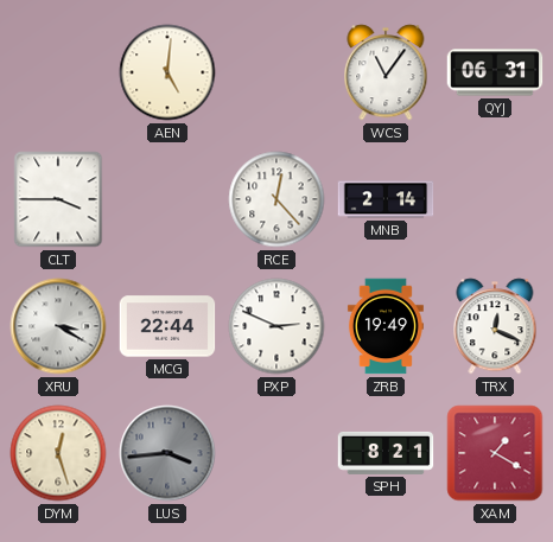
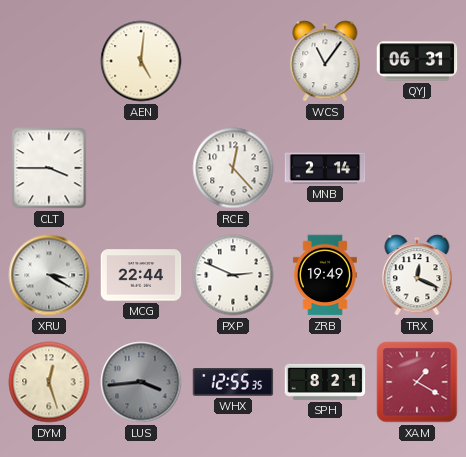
WHX: none -> 12:55 (233, 383)
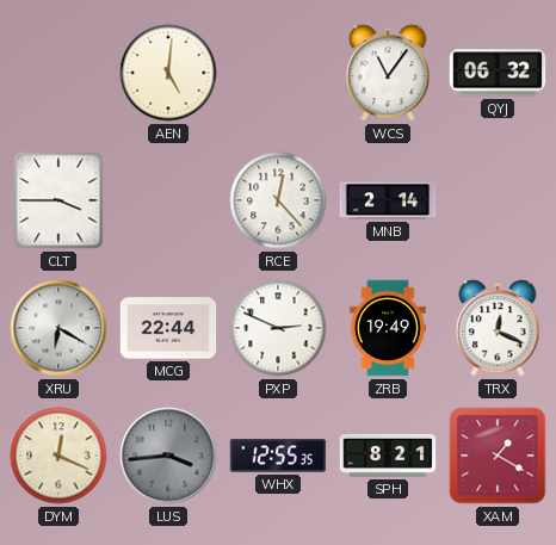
QYJ: 06:31 -> 06:32 (498, 73)
XRU: 3:20 -> 6:20 (58, 328)
DYM: 12:27 -> 12:19 (58, 456)
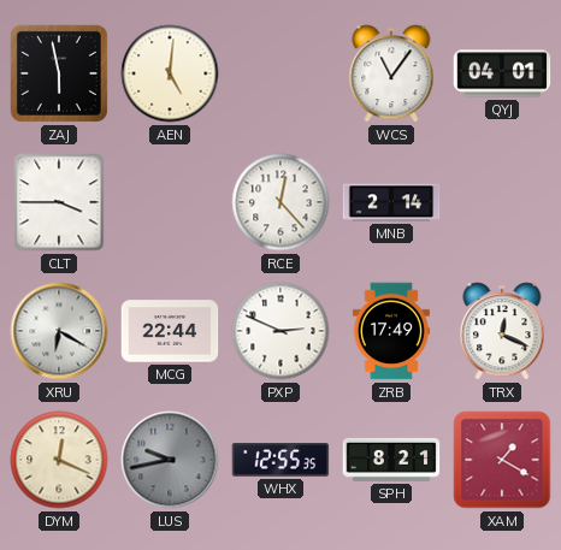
ZAJ: none -> 5:58 (59, 73)
QYJ: 06:32 -> 04:01 (502, 73)
ZRB: 19:49 -> 17:49 (391, 331)
LUS: 3:44 -> 9:43 (170, 460)
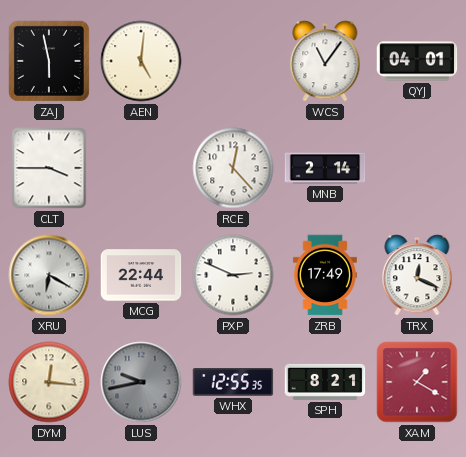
DYM: 12:19 -> 12:16 (49, 382)
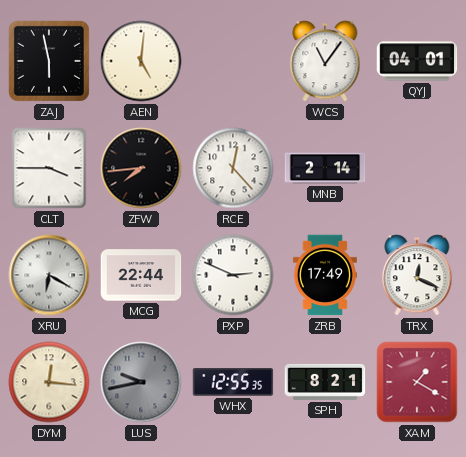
ZFW: none -> 7:44 (141, 168)
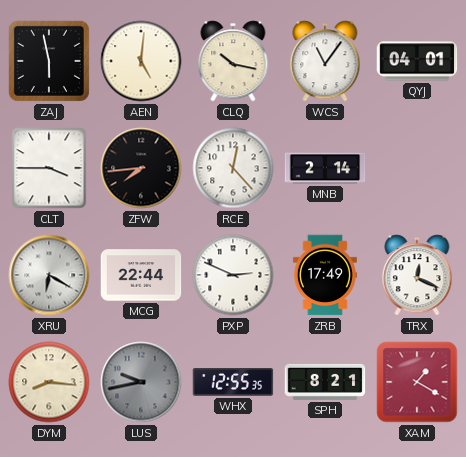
CLQ: none -> 10:17 (233, 61)
DYM: 12:16 -> 8:16 (49, 382)
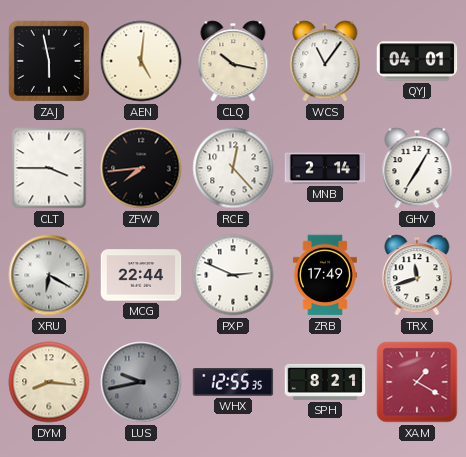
GHV: none -> 7:05 (417, 168)
TRX: 12:19 -> 11:42 (417, 275)
